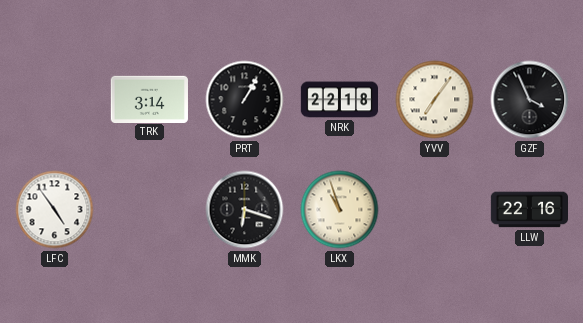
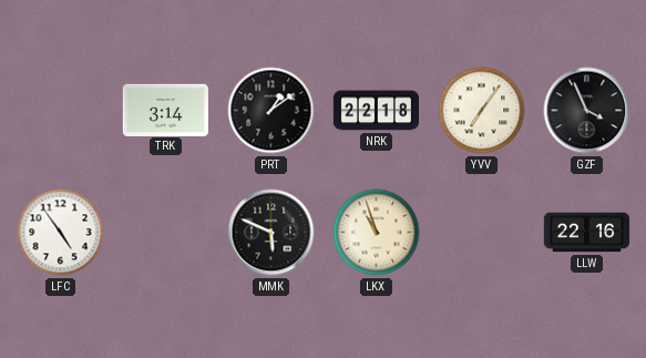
PRT: 1:05 -> 1:09 (271, 111)
MMK: 6:18 -> 5:49 (271, 233)
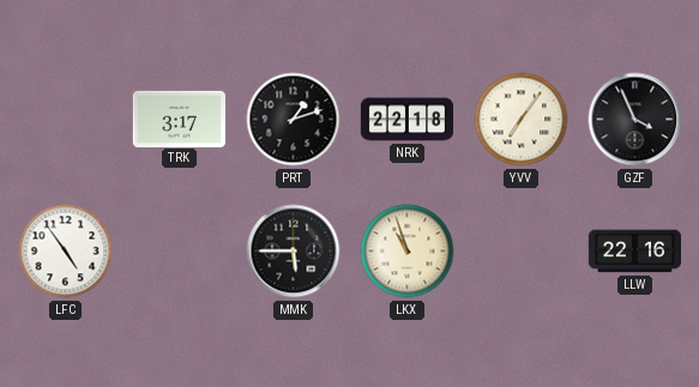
TRK: 3:14 -> 3:17 (179, 119)
PRT: 1:09 -> 1:12 (294, 120)
MMK: 5:49 -> 5:45 (294, 252)
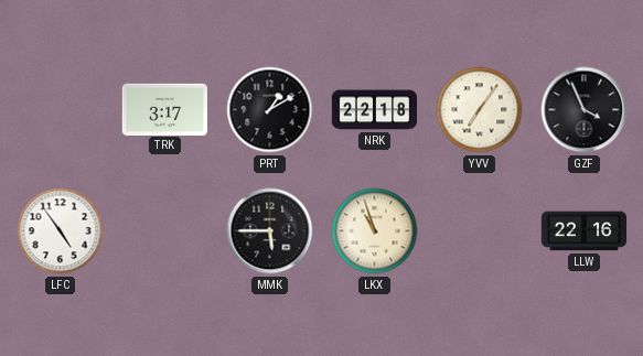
PRT: 1:12 -> 1:10 (270, 110)
